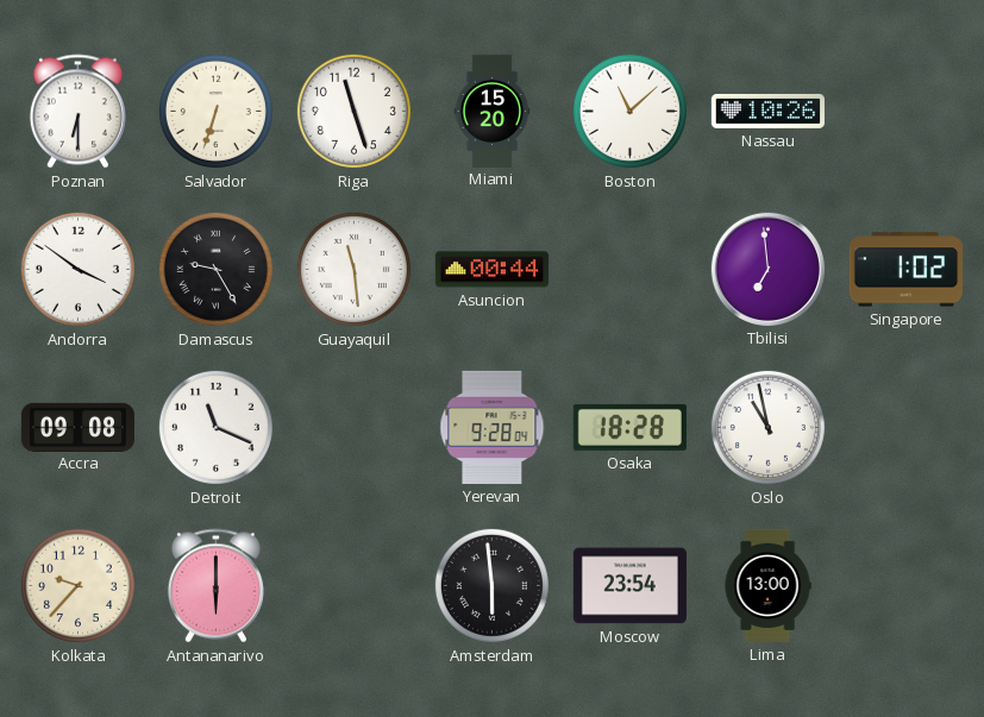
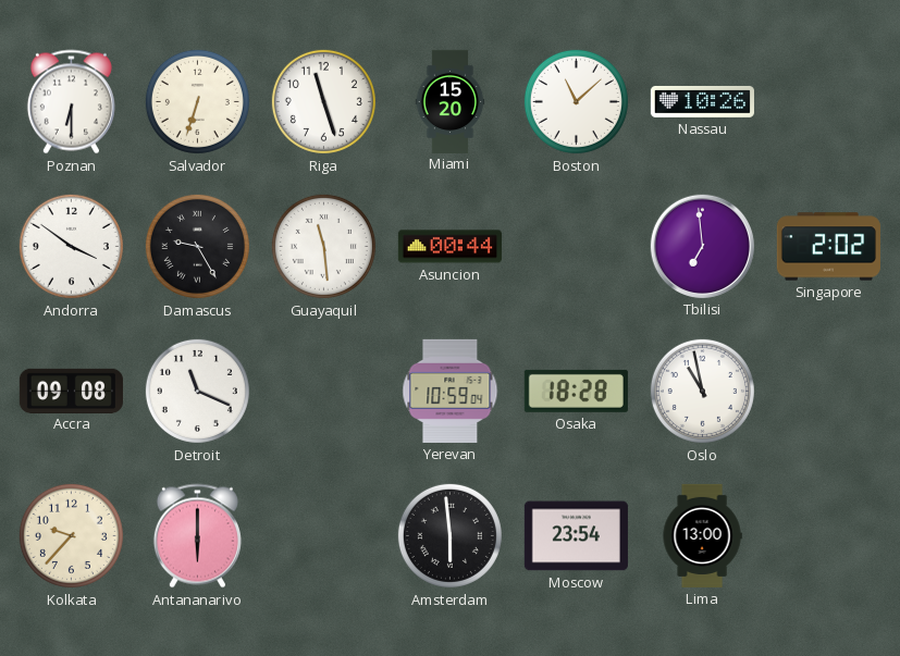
Singapore: 1:02 -> 2:02 (828, 247)
Yerevan: 9:28 -> 10:59 (451, 391)
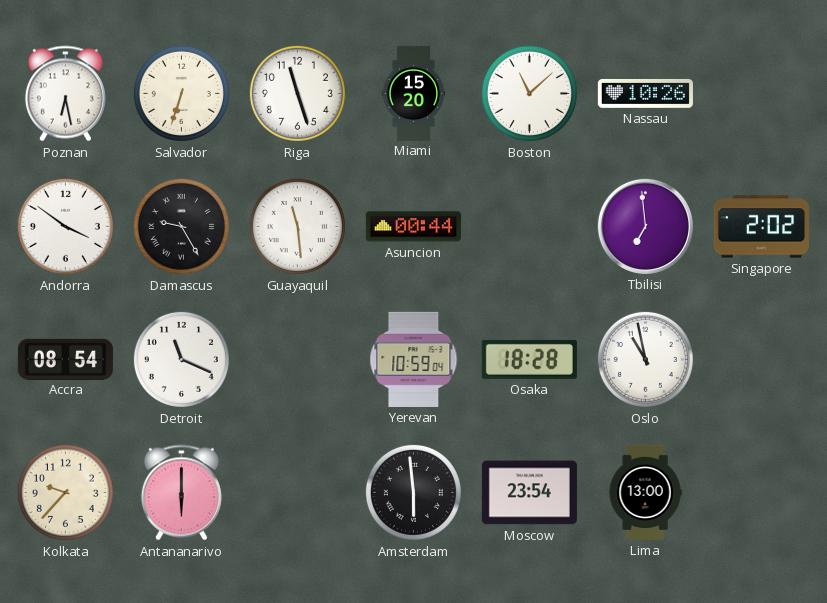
Poznan: 6:30 -> 6:28 (65, 94)
Accra: 09:08 -> 08:54 (65, 359)
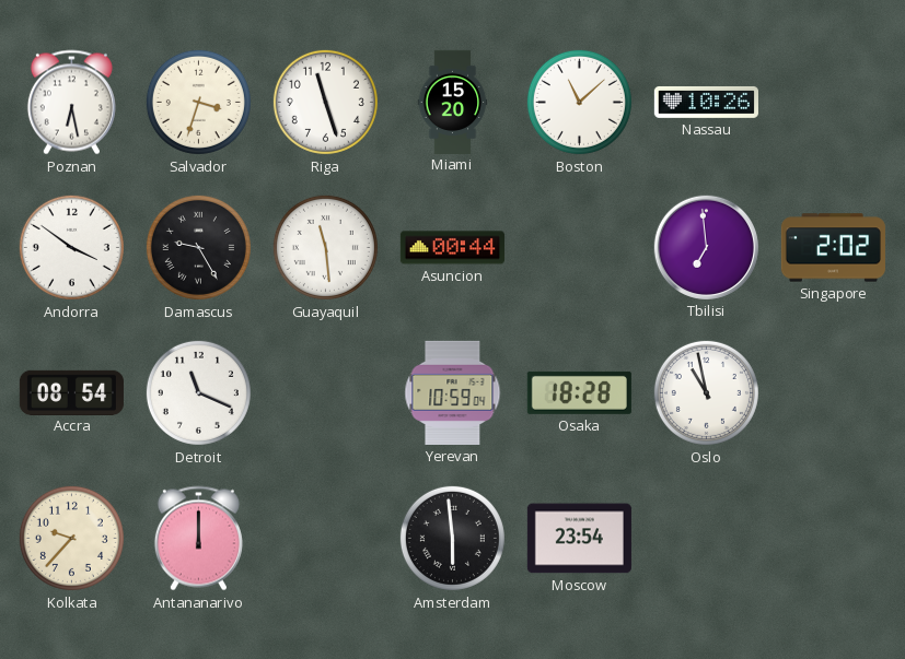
Salvador: 6:33 -> 3:33 (198, 102)
Antananarivo: 6:00 -> 12:00 (198, 539)
Lima: 13:00 -> none (645, 492)
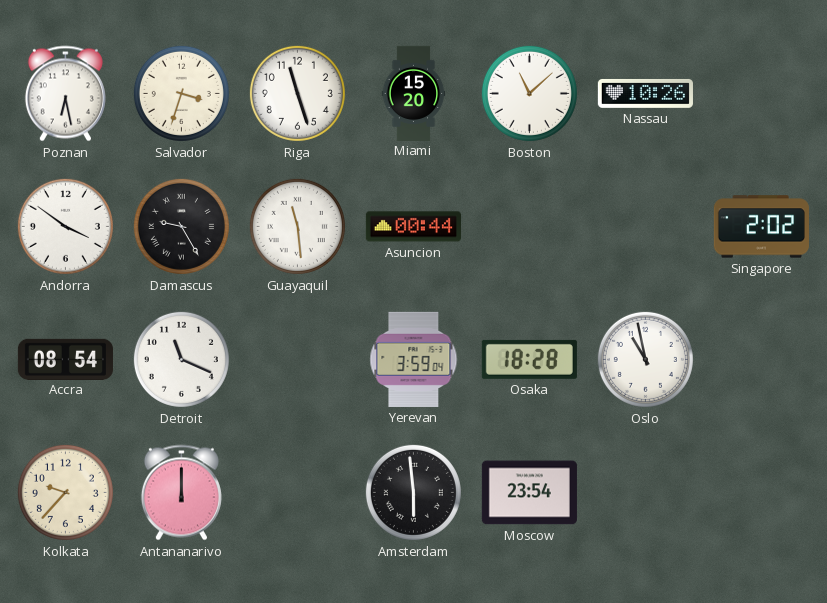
Tbilisi: 6:59 -> none (706, 247)
Yerevan: 10:59 -> 3:59 (414, 359)
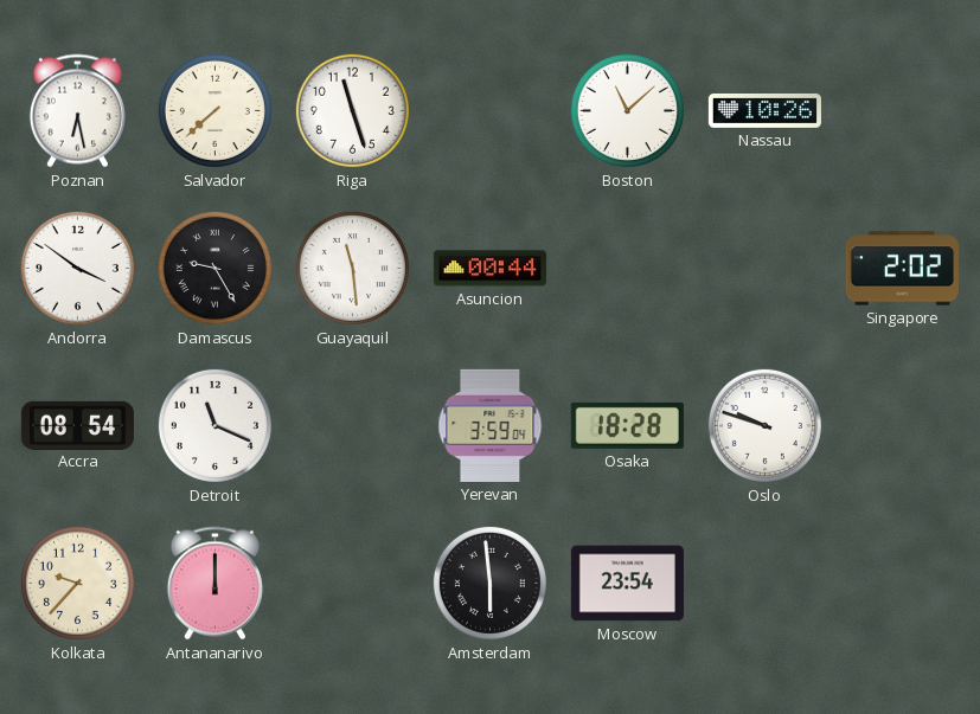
Salvador: 3:33 -> 7:38 (214, 110)
Miami: 15:20 -> none (414, 93)
Oslo: 10:58 -> 9:48 (764, 425)
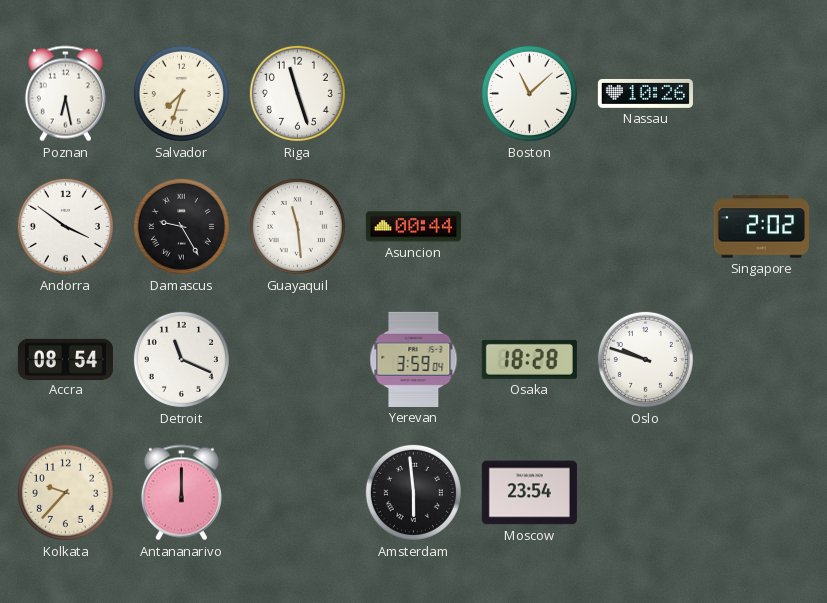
Salvador: 7:38 -> 7:33 (181, 93)
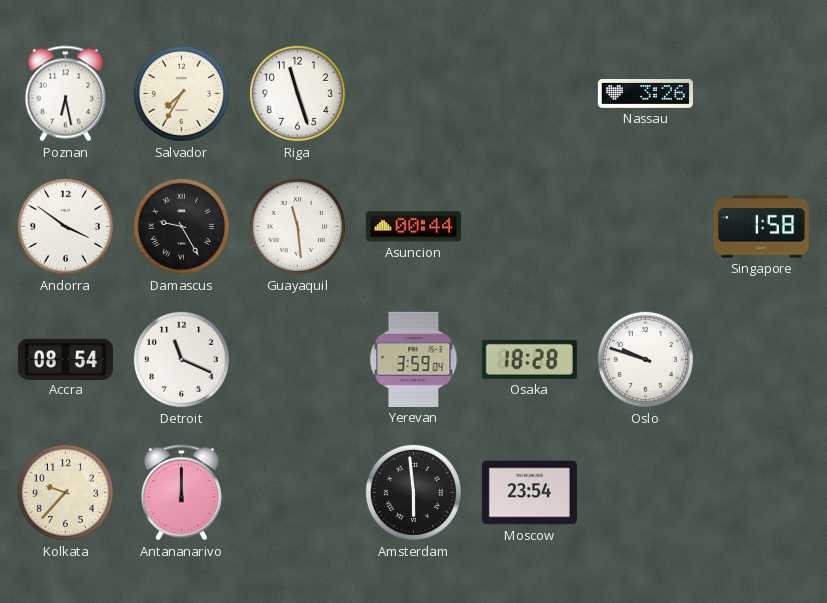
Salvador: 7:33 -> 7:35 (181, 93)
Boston: 11:08 -> none (529, 93)
Nassau: 10:26 -> 3:26 (645, 94)
Singapore: 2:02 -> 1:58 (761, 227)
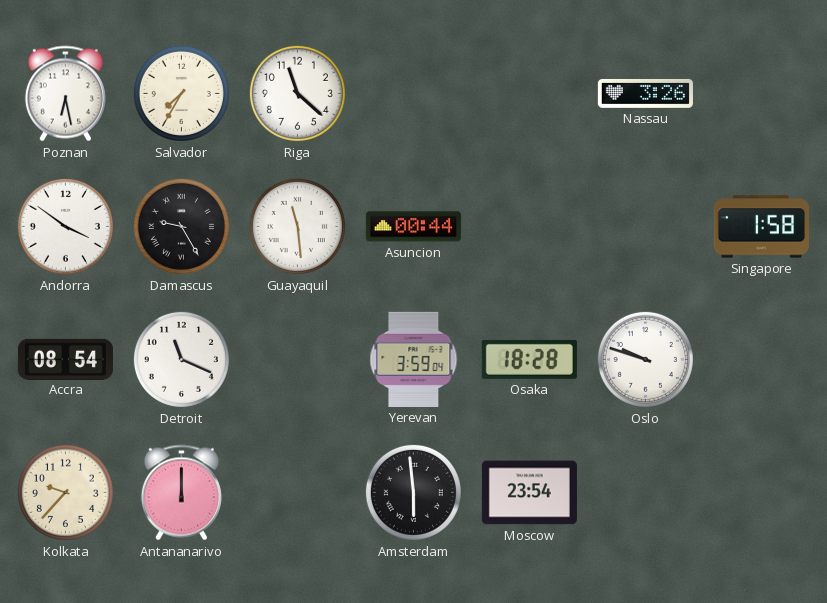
Riga: 11:27 -> 11:22 (297, 93)
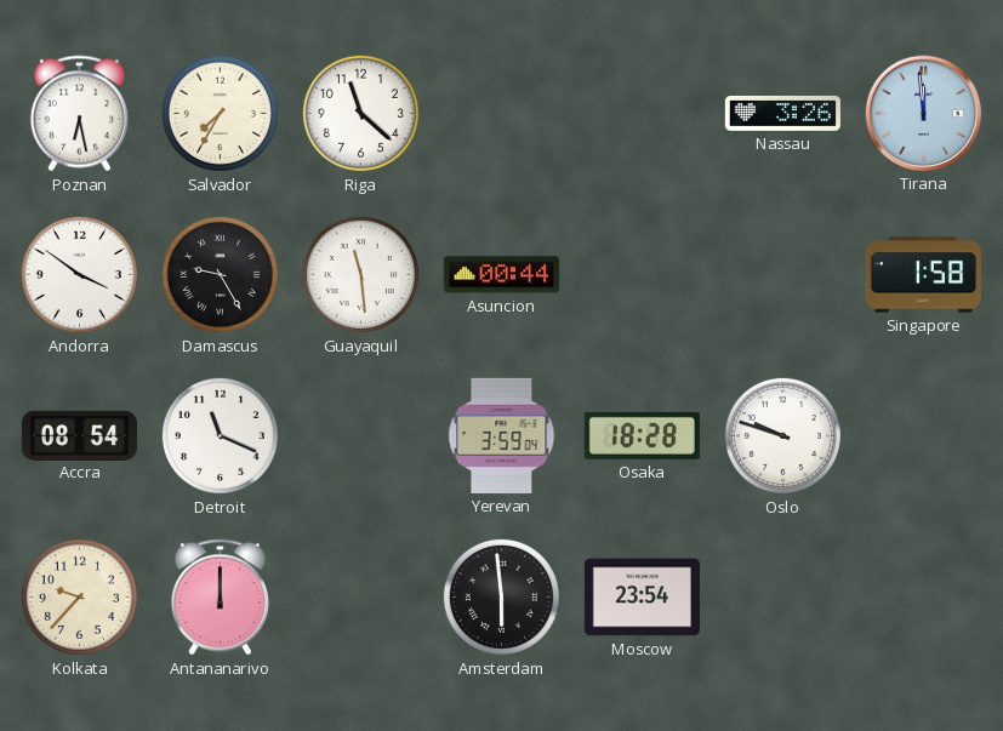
Tirana: none -> 11:59 (923, 113)
